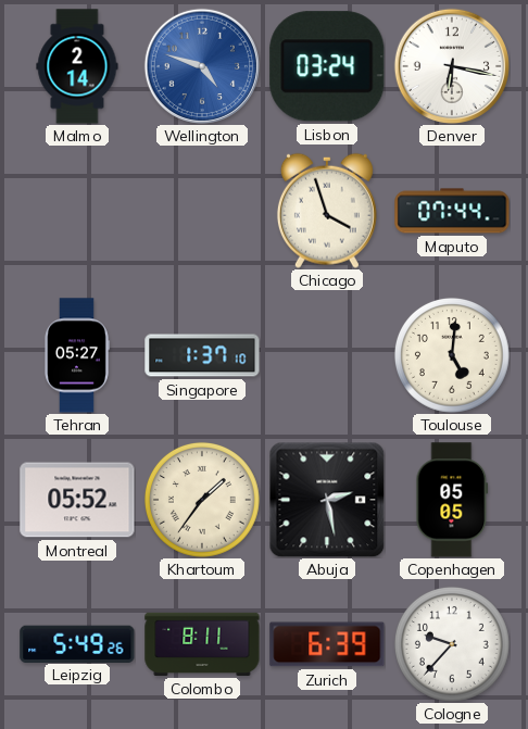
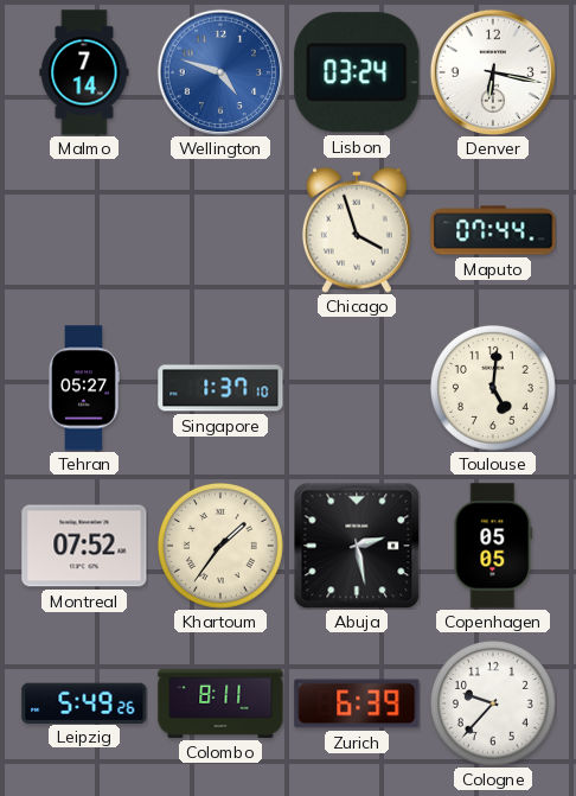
Malmo: 2:14 -> 7:14 (84, 72)
Montreal: 05:52 -> 07:52 (84, 546)
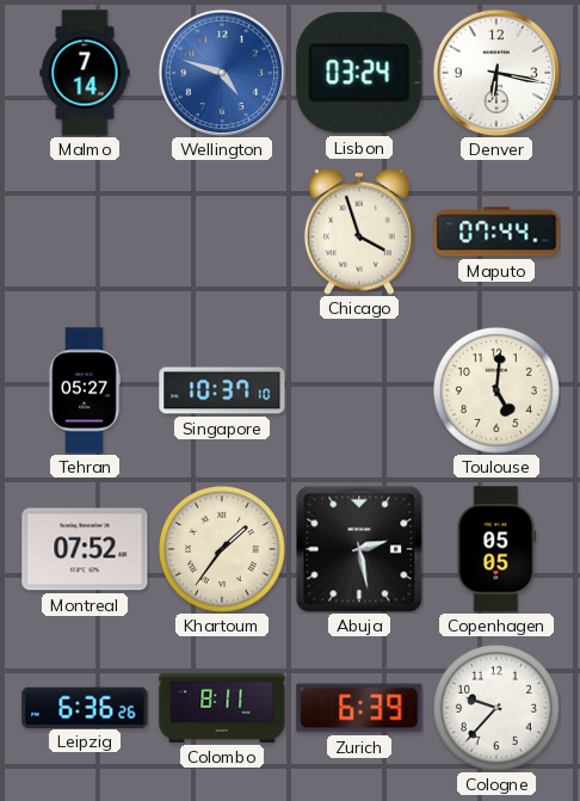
Singapore: 1:37 -> 10:37 (222, 390)
Leipzig: 5:49 -> 6:36 (85, 707)
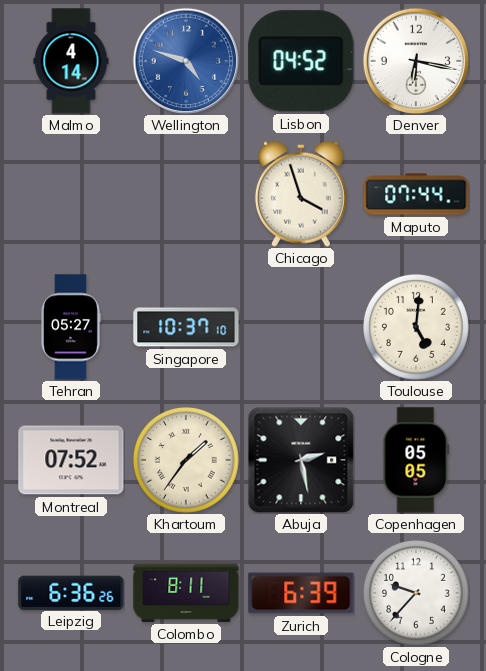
Malmo: 7:14 -> 4:14 (71, 61)
Lisbon: 03:24 -> 04:52 (301, 61)
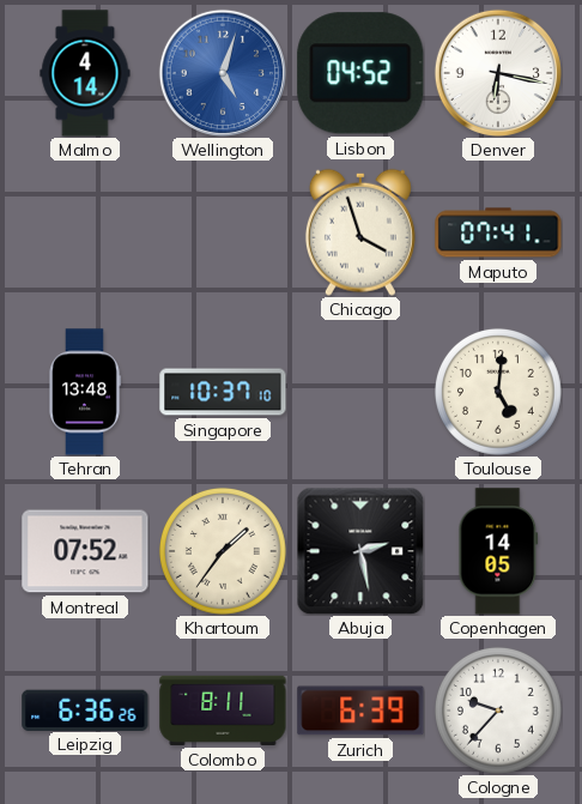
Wellington: 4:48 -> 5:03 (223, 73)
Maputo: 07:44 -> 07:41 (498, 232)
Tehran: 05:27 -> 13:48 (85, 392)
Copenhagen: 05:05 -> 14:05 (498, 551)
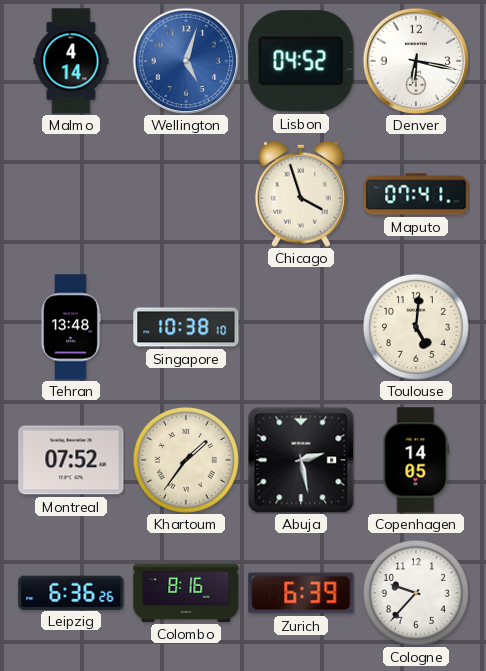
Singapore: 10:37 -> 10:38 (186, 327)
Colombo: 8:11 -> 8:16 (186, 593)
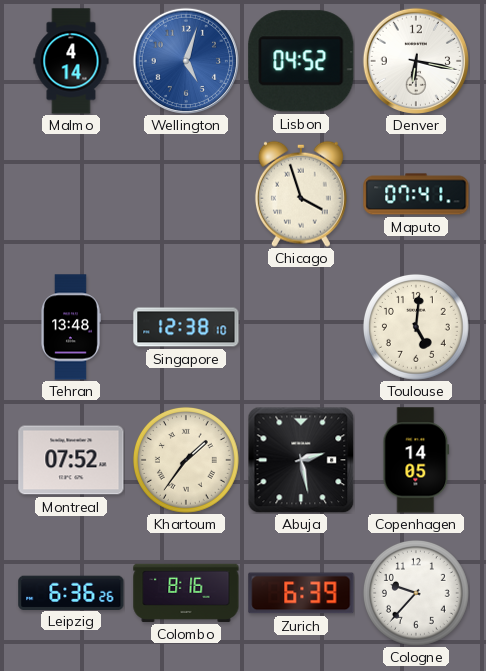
Singapore: 10:38 -> 12:38 (186, 327)
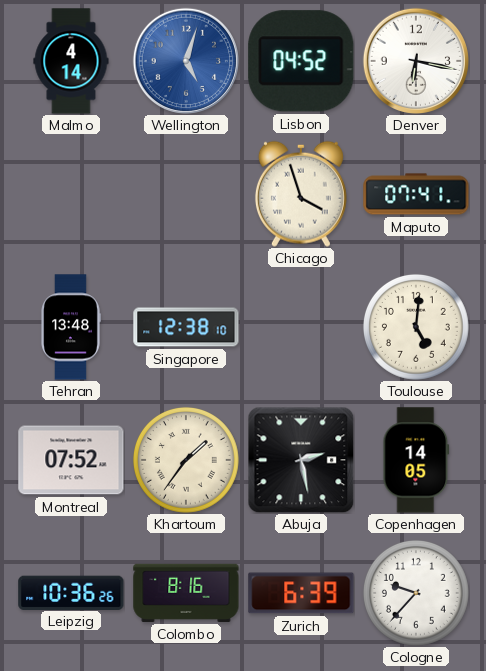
Leipzig: 6:36 -> 10:36 (71, 592)
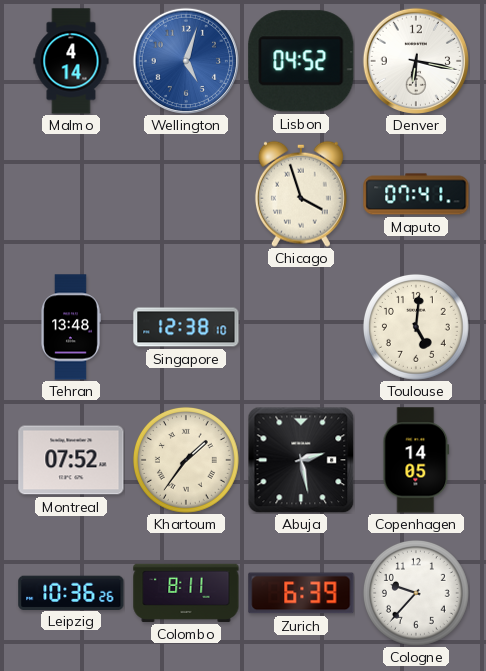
Colombo: 8:16 -> 8:11 (186, 593)
